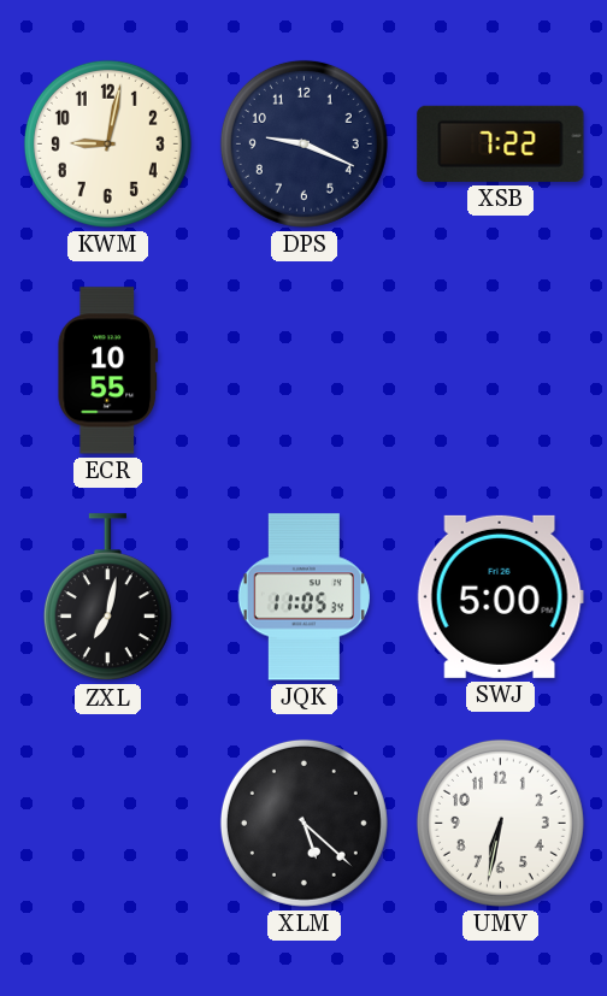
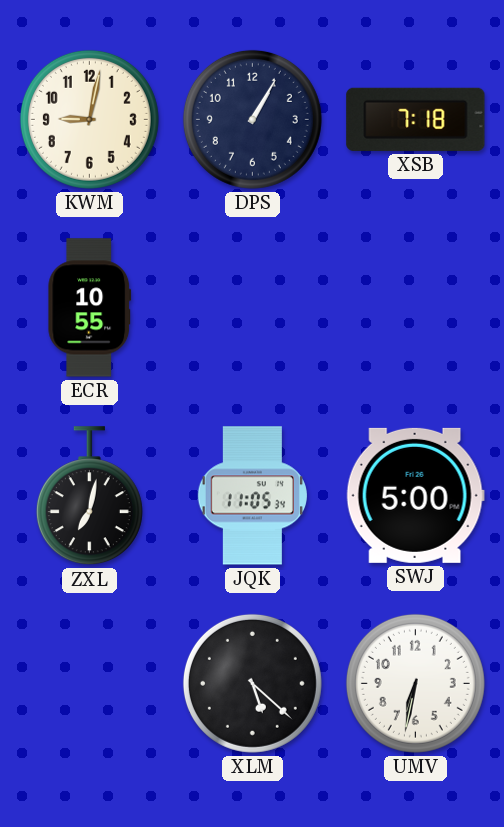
DPS: 9:19 -> 1:05 (252, 119)
XSB: 7:22 -> 7:18 (416, 119)
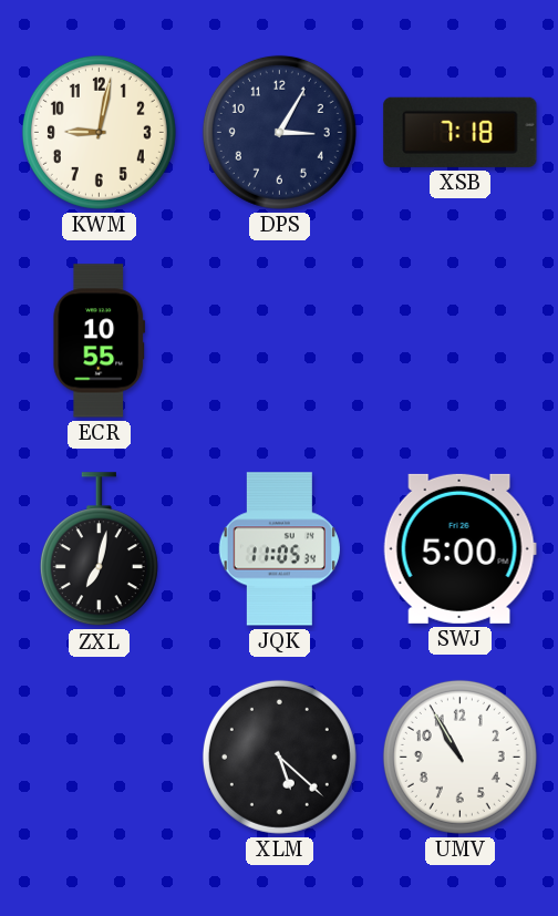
DPS: 1:05 -> 3:05 (279, 132)
UMV: 6:32 -> 10:55 (459, 757)
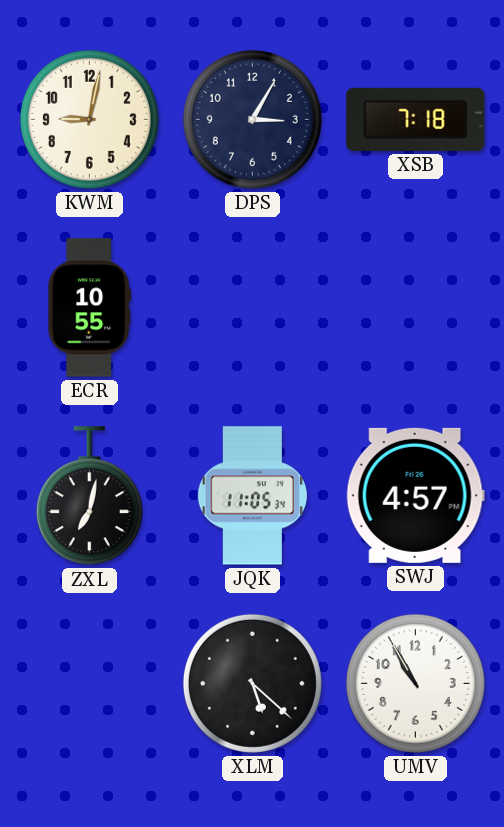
SWJ: 5:00 -> 4:57 (415, 495)
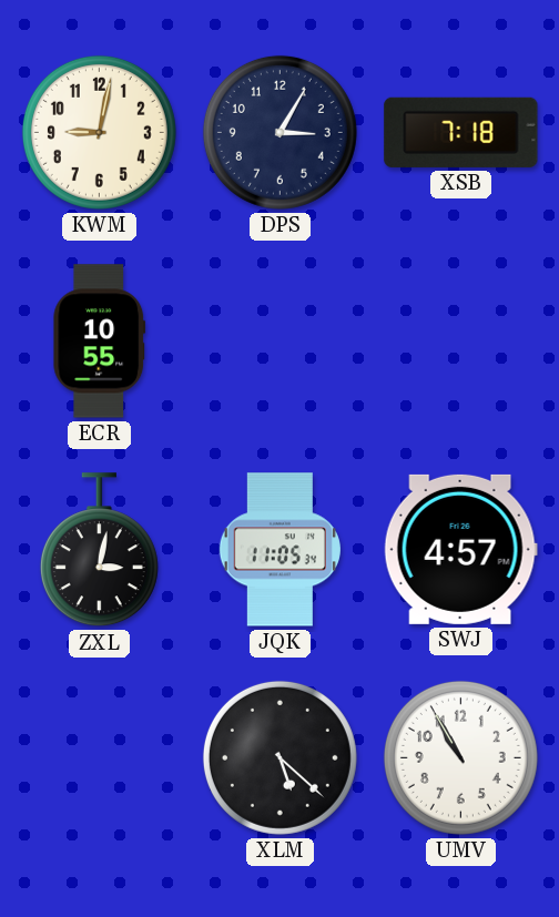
ZXL: 7:02 -> 3:02 (99, 550)
